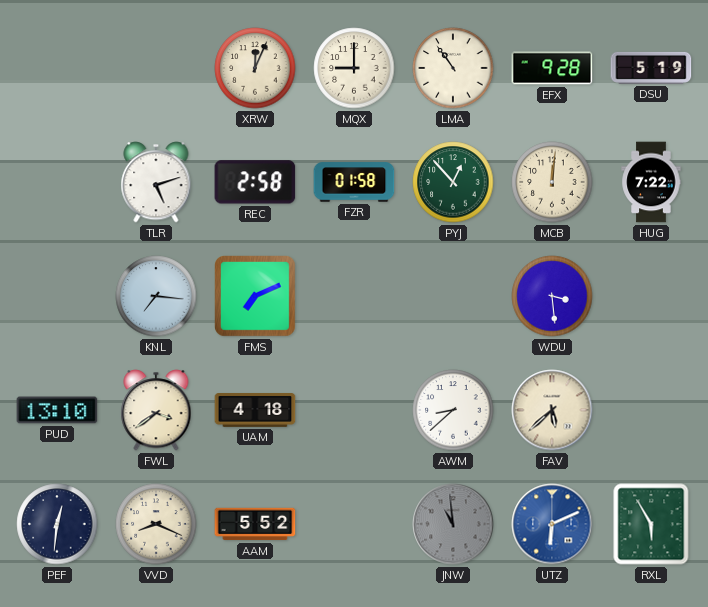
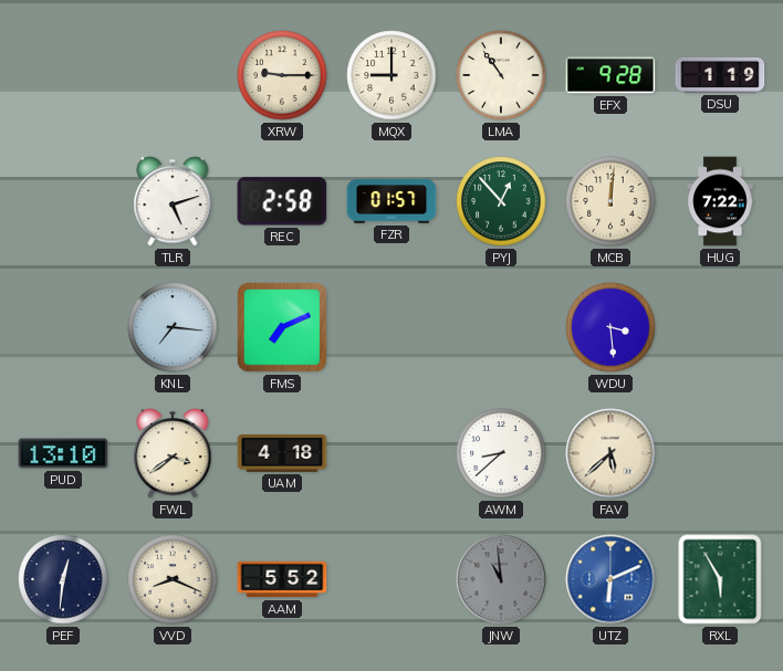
XRW: 12:04 -> 9:15 (282, 75)
DSU: 5:19 -> 1:19 (720, 75)
FZR: 01:58 -> 01:57 (391, 201)
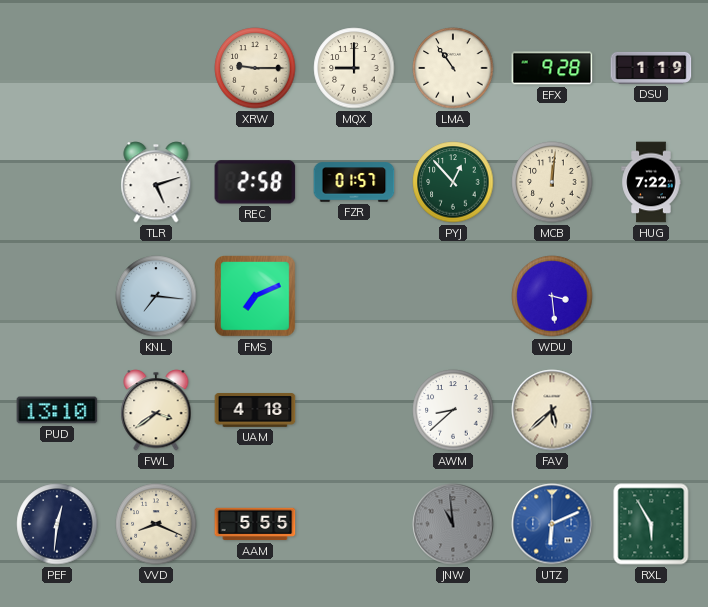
AAM: 5:52 -> 5:55 (255, 524)
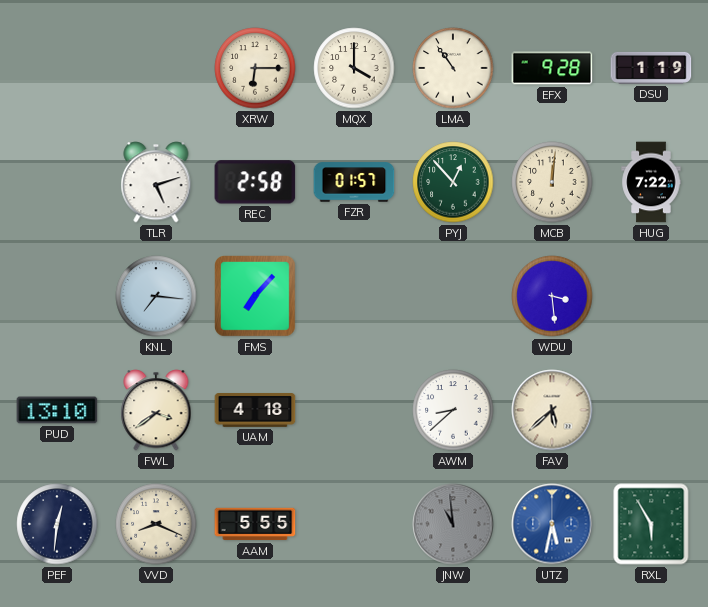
XRW: 9:15 -> 6:15 (255, 68)
MQX: 9:00 -> 4:00 (354, 68)
FMS: 7:11 -> 7:07 (255, 296)
UTZ: 6:11 -> 5:32 (552, 524)
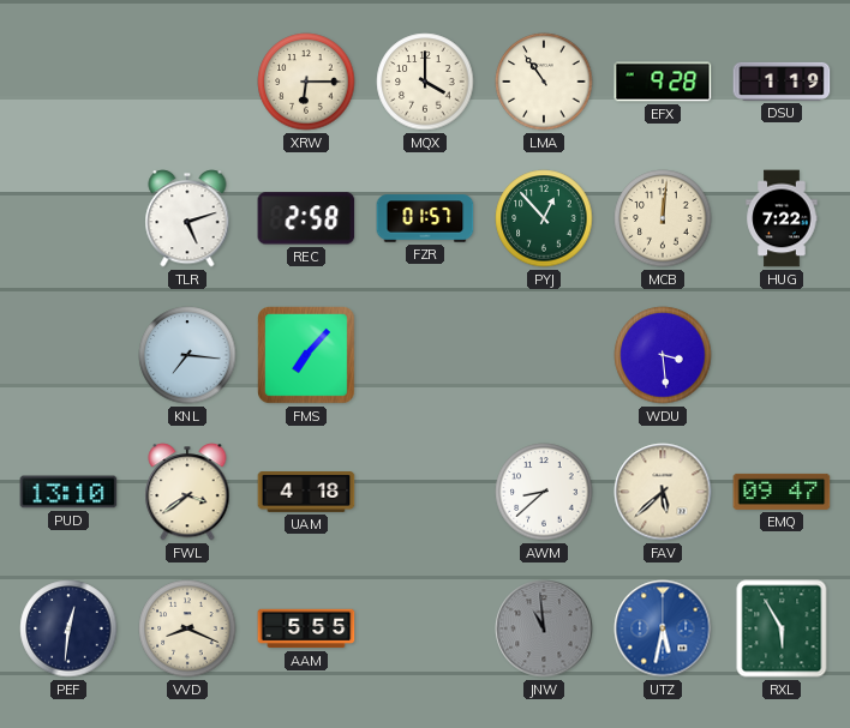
EMQ: none -> 09:47 (782, 492)
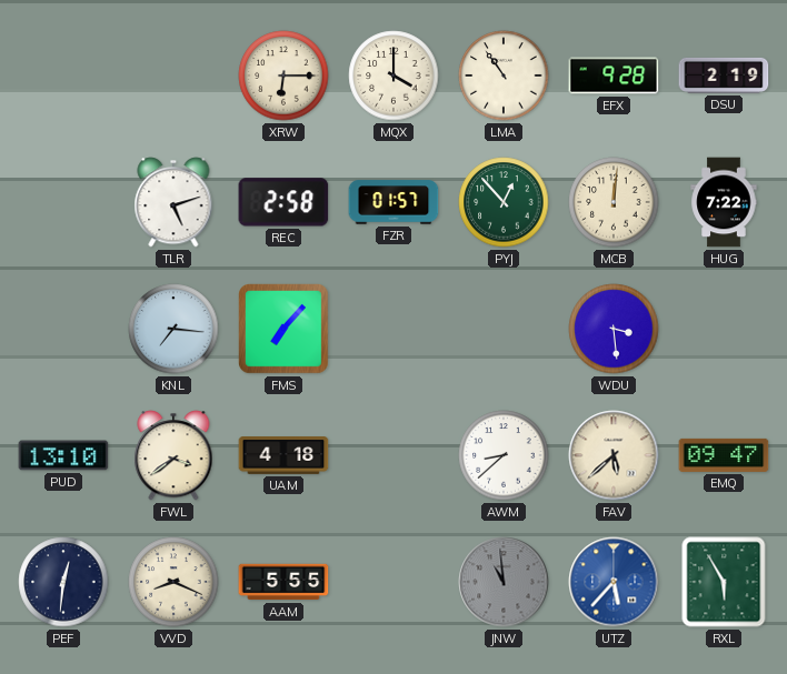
DSU: 1:19 -> 2:19 (724, 76)
UTZ: 5:32 -> 5:37 (614, 582)
